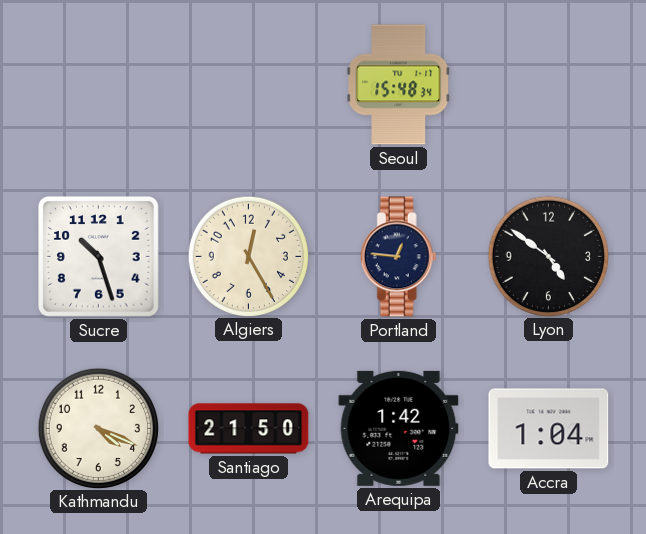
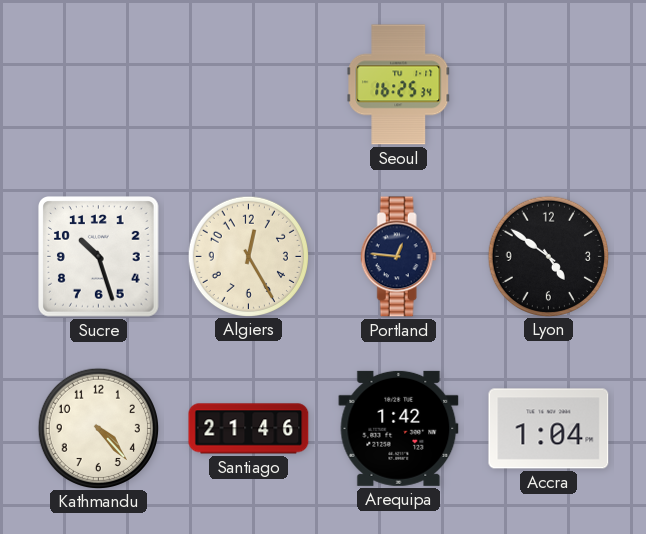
Seoul: 15:48 -> 16:25 (399, 85)
Kathmandu: 4:19 -> 4:23 (98, 428)
Santiago: 21:50 -> 21:46 (249, 429)
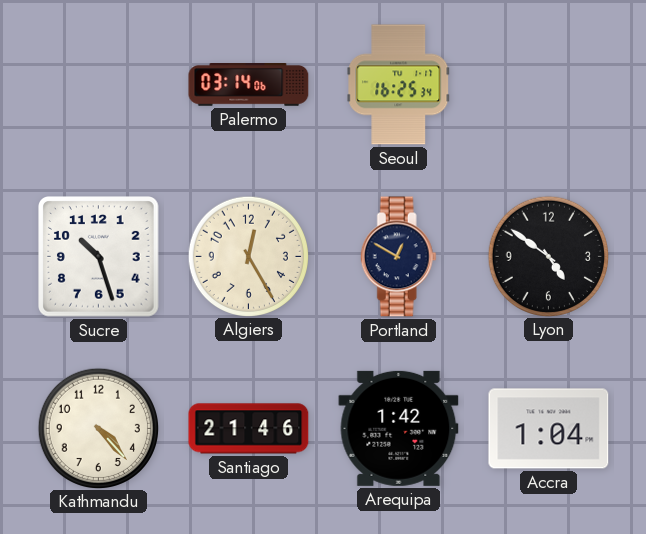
Palermo: none -> 03:14 (249, 85)
Portland: 12:46 -> 12:50 (398, 257)
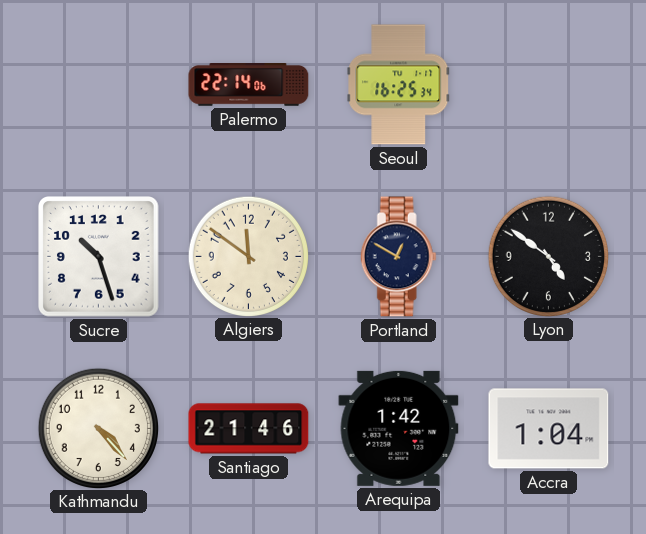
Palermo: 03:14 -> 22:14 (249, 85)
Algiers: 12:25 -> 11:51 (248, 256)
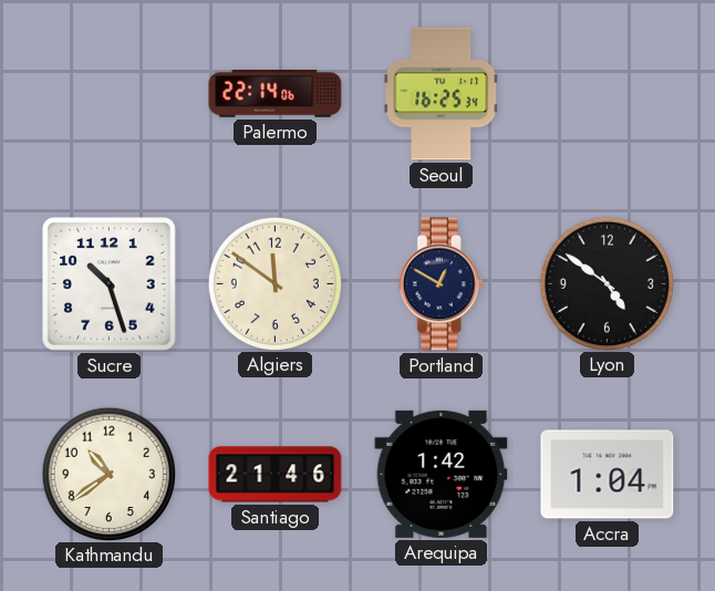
Kathmandu: 4:23 -> 10:39 (108, 474)
